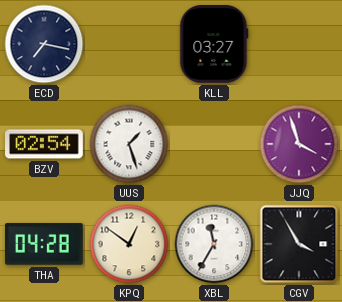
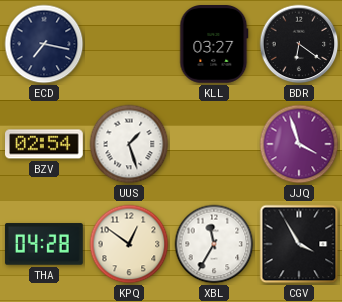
BDR: none -> 6:21 (299, 44)
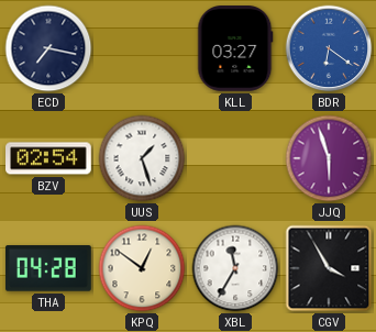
BDR dial: black -> blue (329, 48)
JJQ: 3:57 -> 5:57 (329, 158)
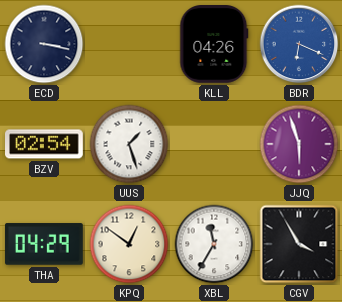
ECD: 7:17 -> 3:17 (44, 44)
KLL: 03:27 -> 04:26 (214, 45)
BDR: 6:21 -> 6:19 (299, 44)
THA: 04:28 -> 04:29 (44, 244)
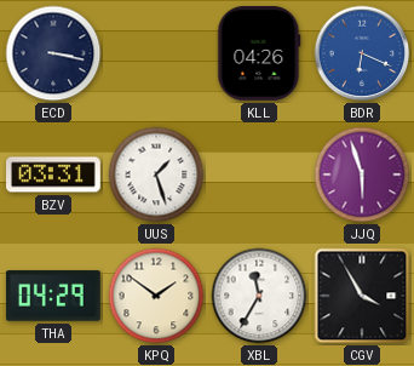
BZV: 02:54 -> 03:31 (54, 175)
KPQ: 12:51 -> 1:51 (156, 296)
